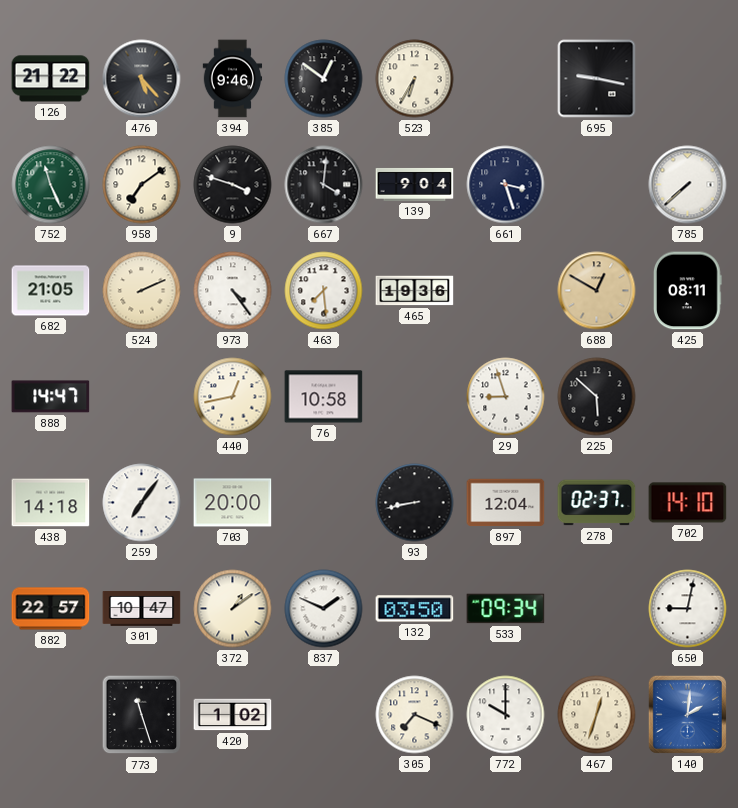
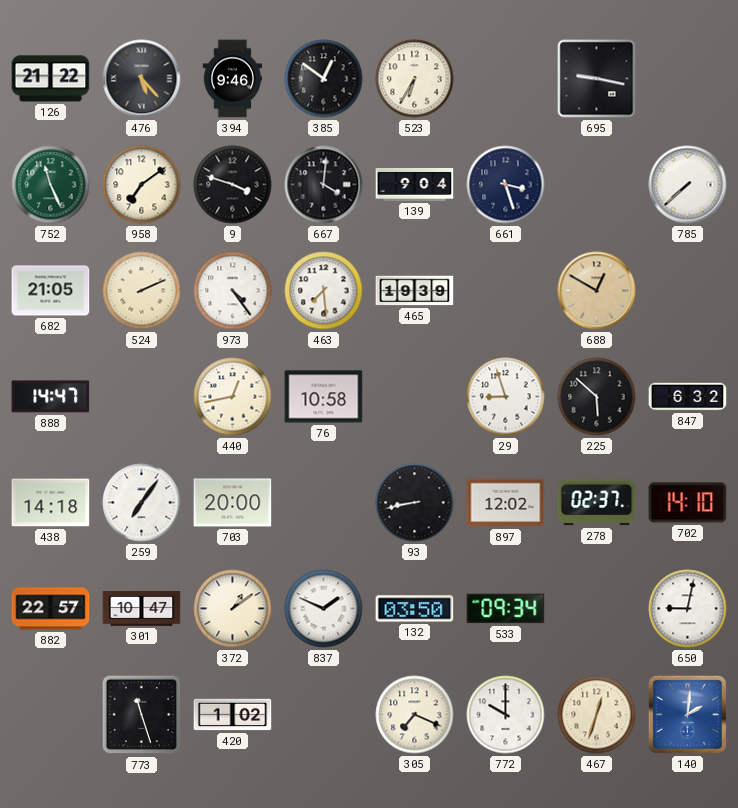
465: 19:36 -> 19:39 (415, 291)
425: 08:11 -> none (688, 291)
847: none -> 6:32 (688, 397)
897: 12:04 -> 12:02 (506, 503)
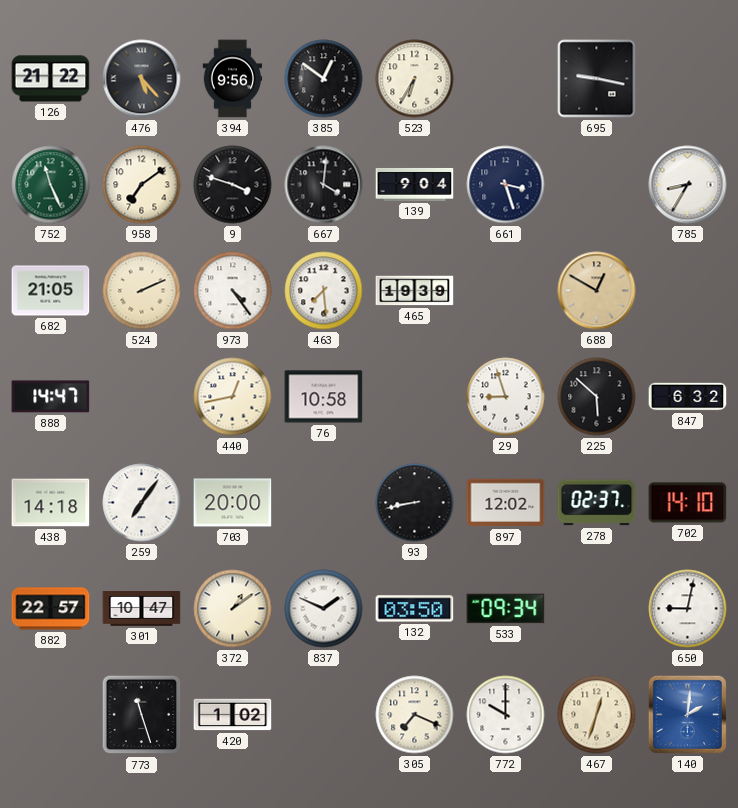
394: 9:46 -> 9:56 (233, 79)
785: 7:38 -> 8:35 (688, 185)
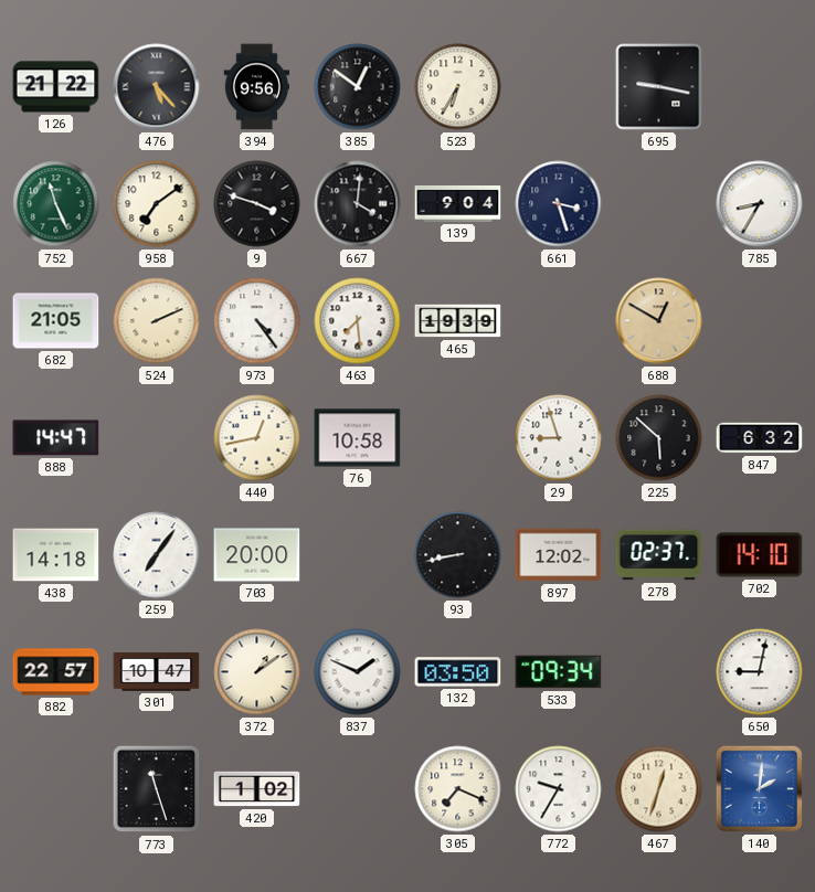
772: 10:00 -> 9:35 (559, 789)
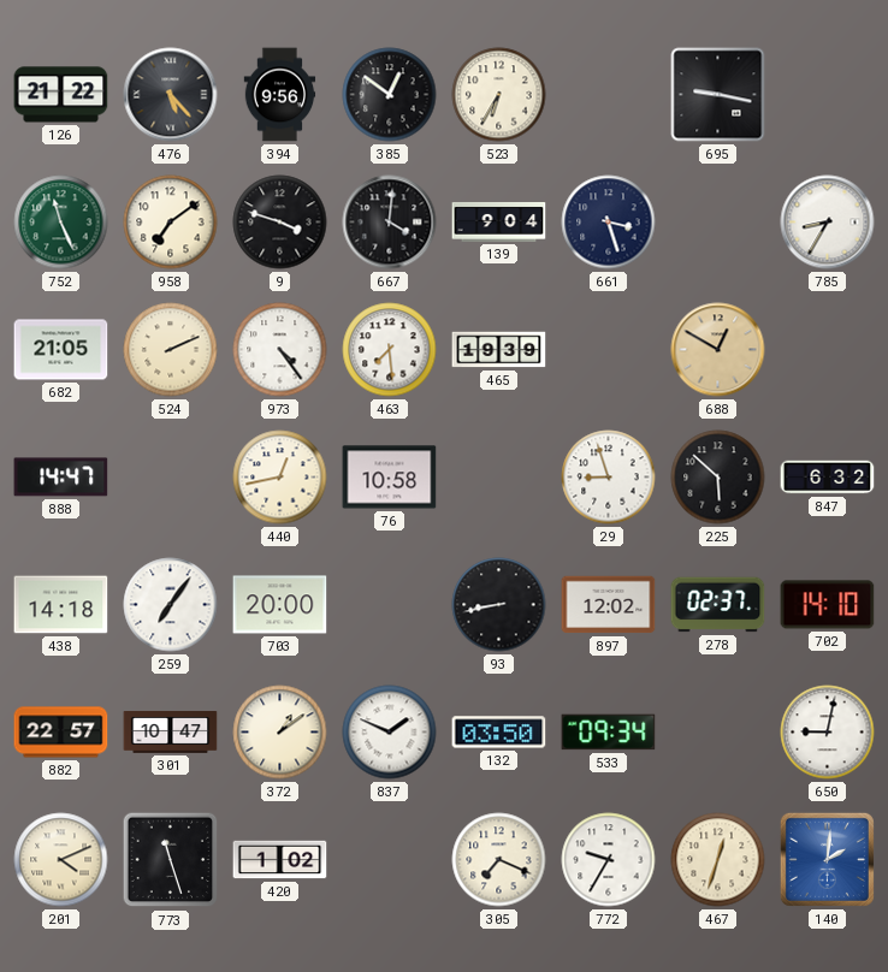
201: none -> 4:11 (61, 860)
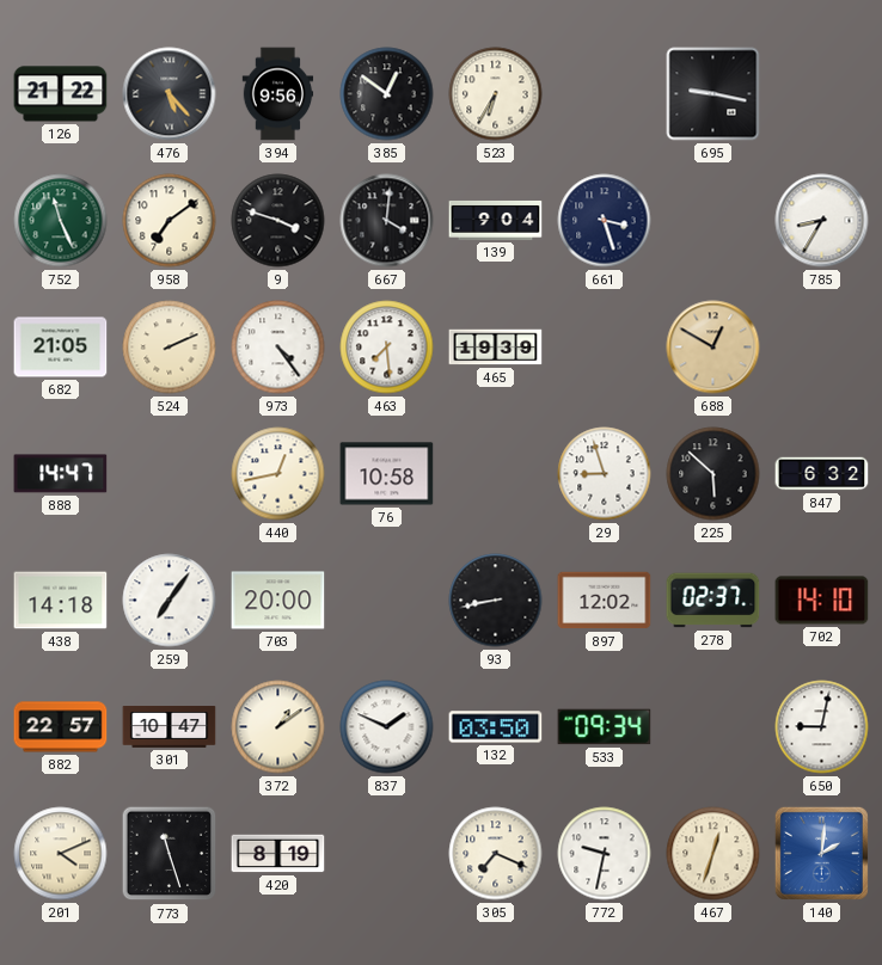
420: 1:02 -> 8:19 (278, 854)
772: 9:35 -> 9:32 (605, 854)
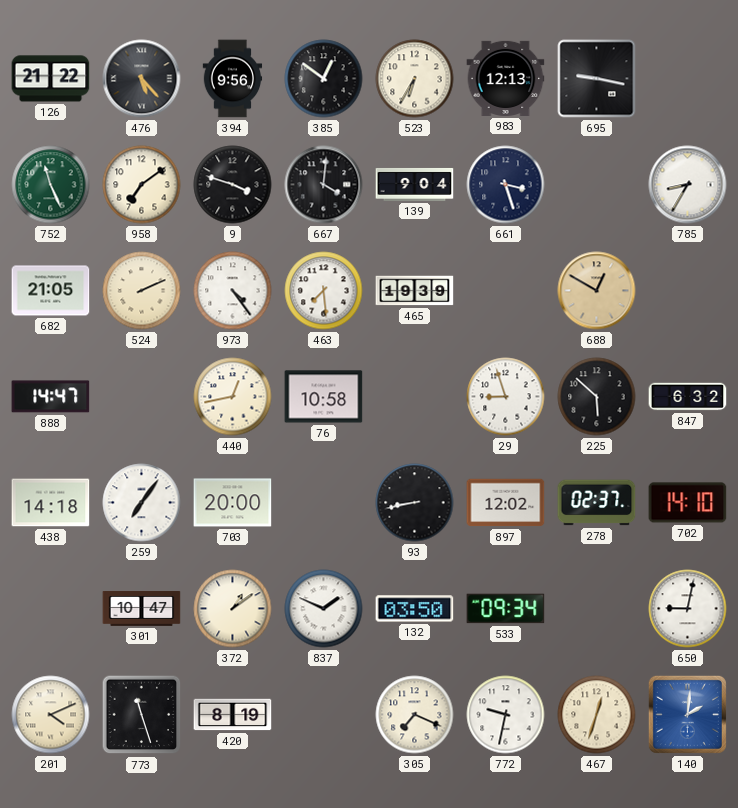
983: none -> 12:13 (506, 78)
882: 22:57 -> none (61, 727)
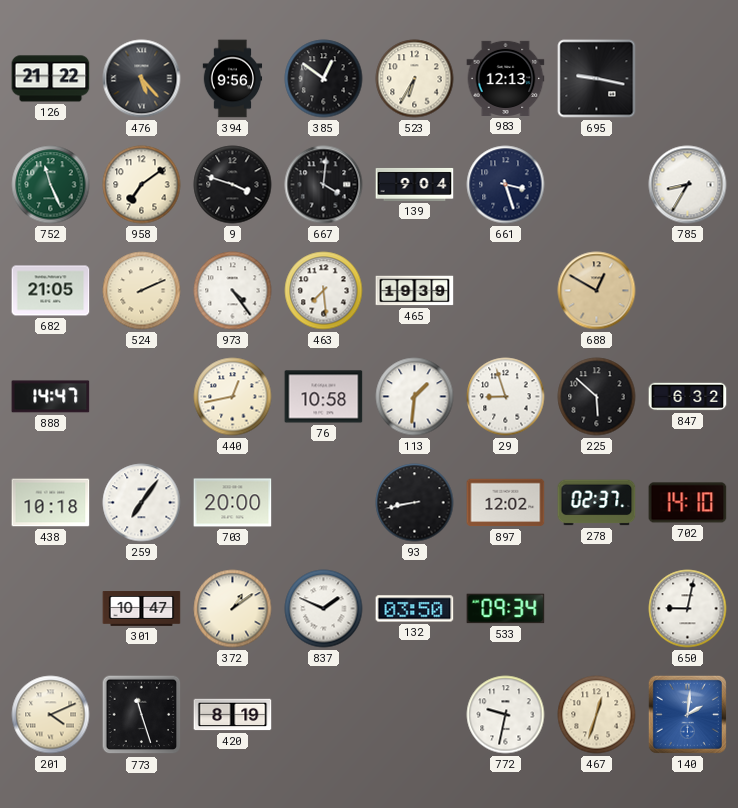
113: none -> 1:31 (415, 397)
438: 14:18 -> 10:18 (51, 503)
305: 7:19 -> none (415, 715)
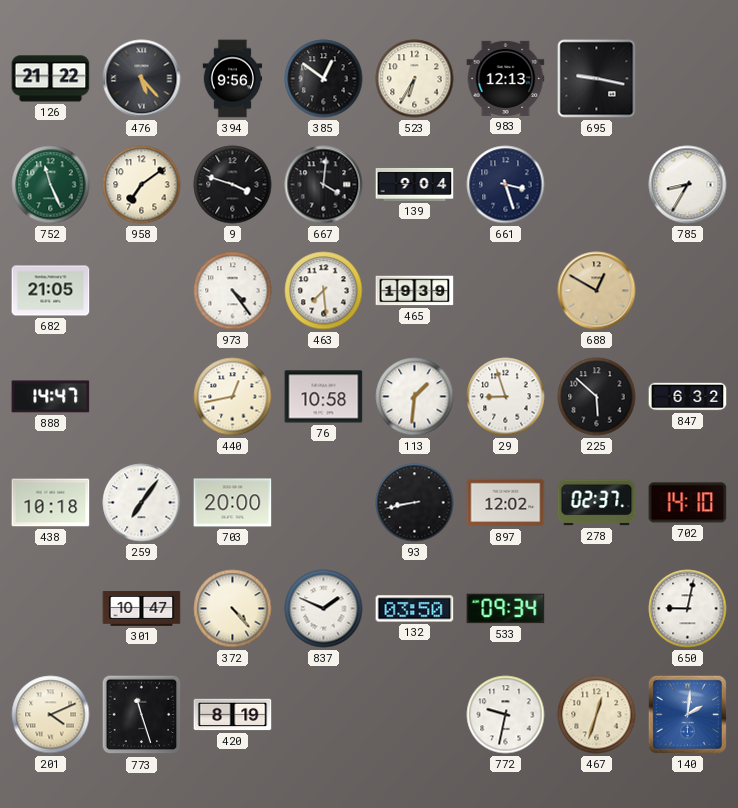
524: 2:11 -> none (142, 291)
372: 1:09 -> 4:23 (233, 609)
